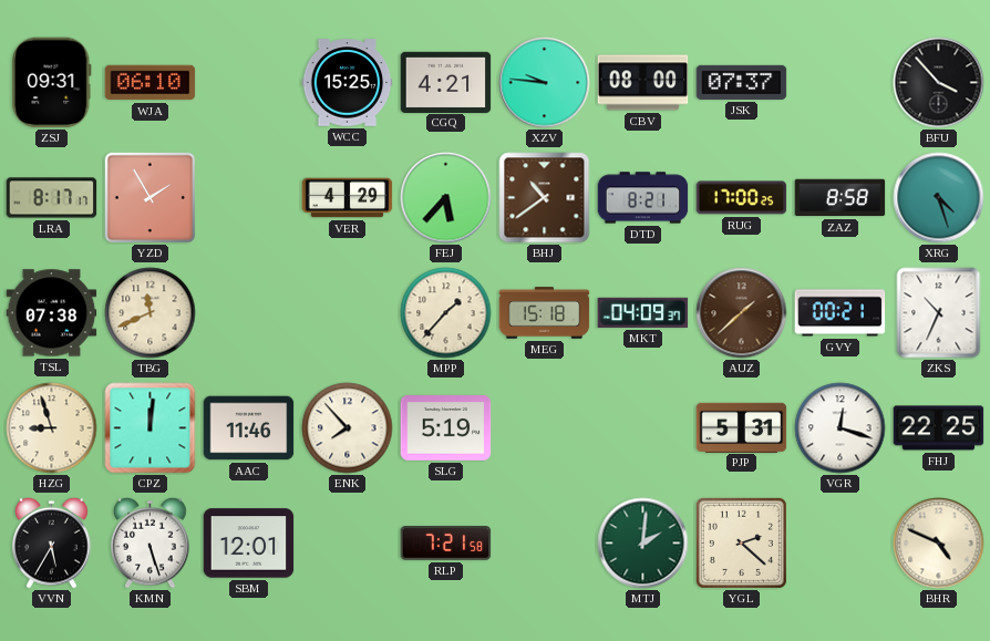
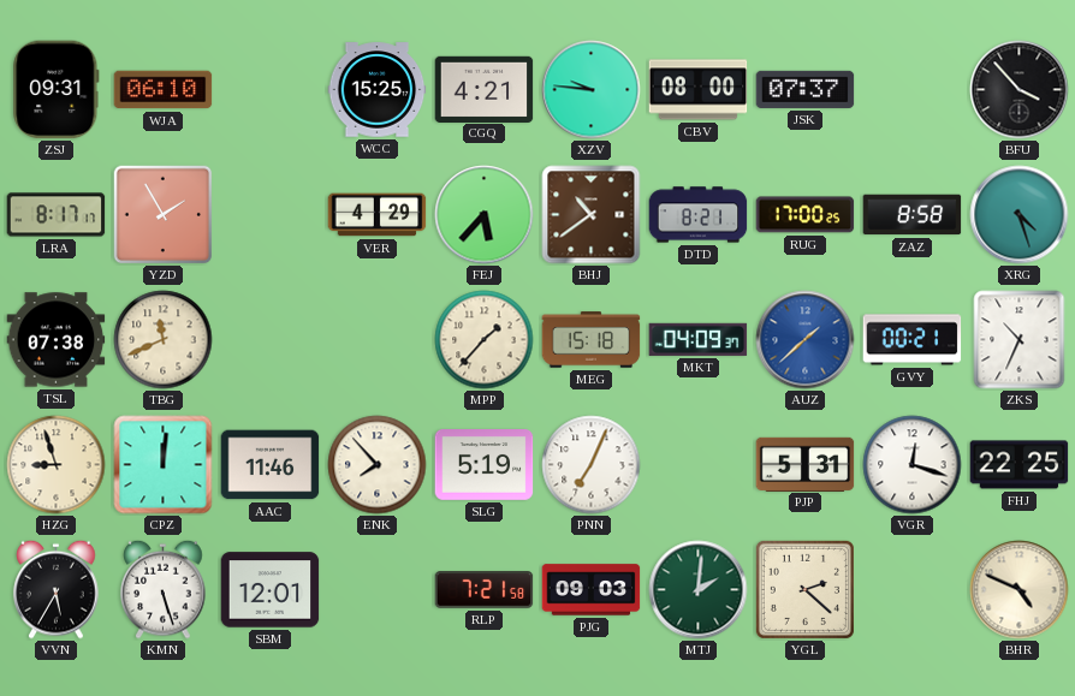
AUZ dial: brown -> blue (806, 340)
PNN: none -> 7:04 (592, 465)
PJG: none -> 09:03 (592, 590)
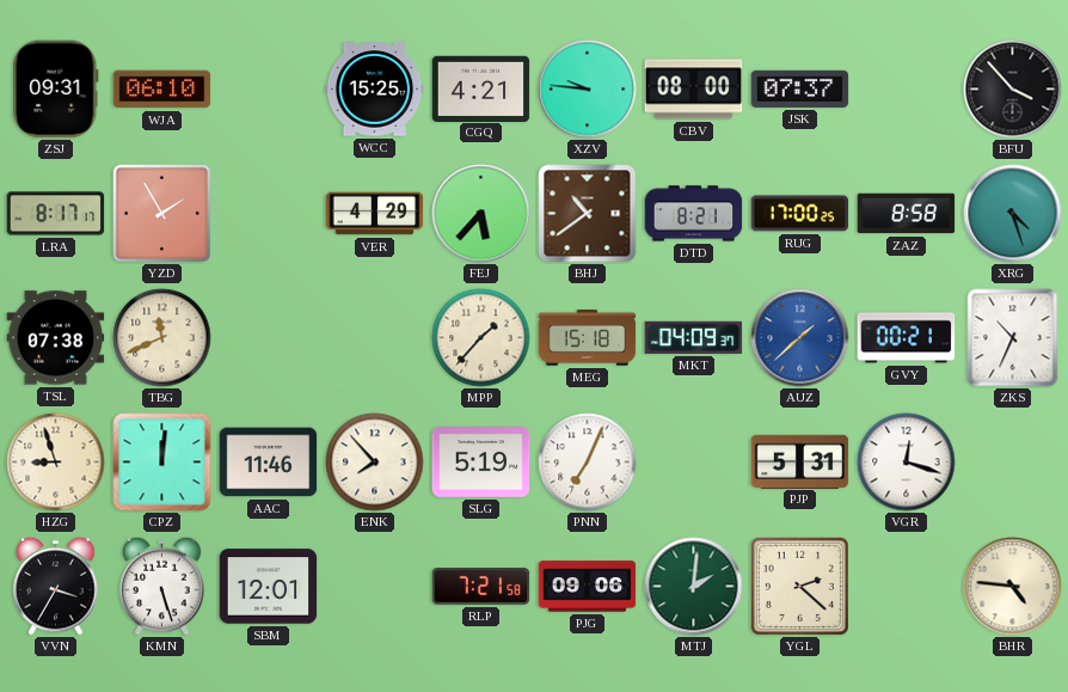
FHJ: 22:25 -> none (1020, 465)
VVN: 5:35 -> 3:35 (56, 586)
PJG: 09:03 -> 09:06 (588, 587)
BHR: 4:49 -> 4:46 (1013, 587)
